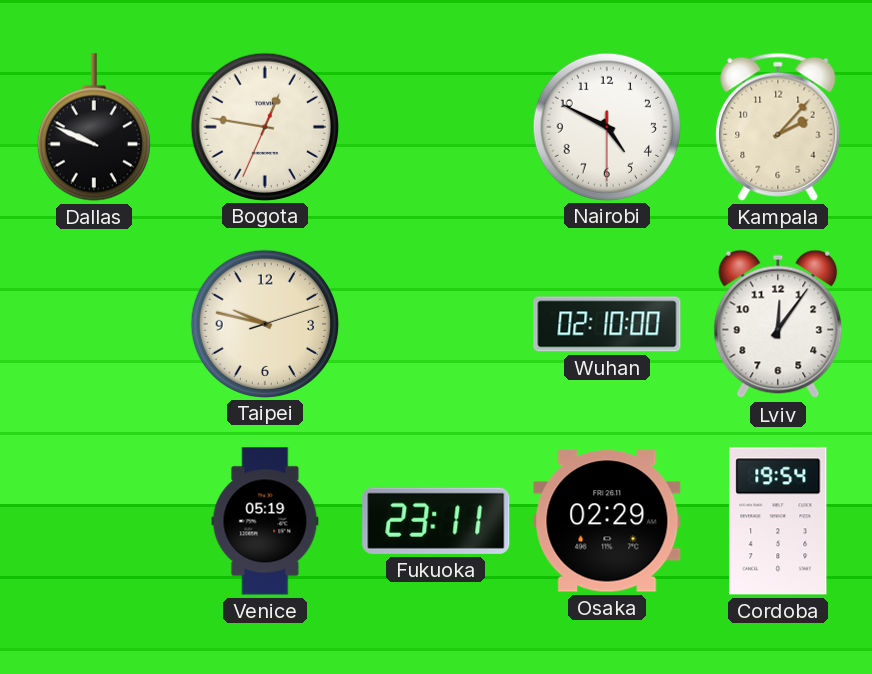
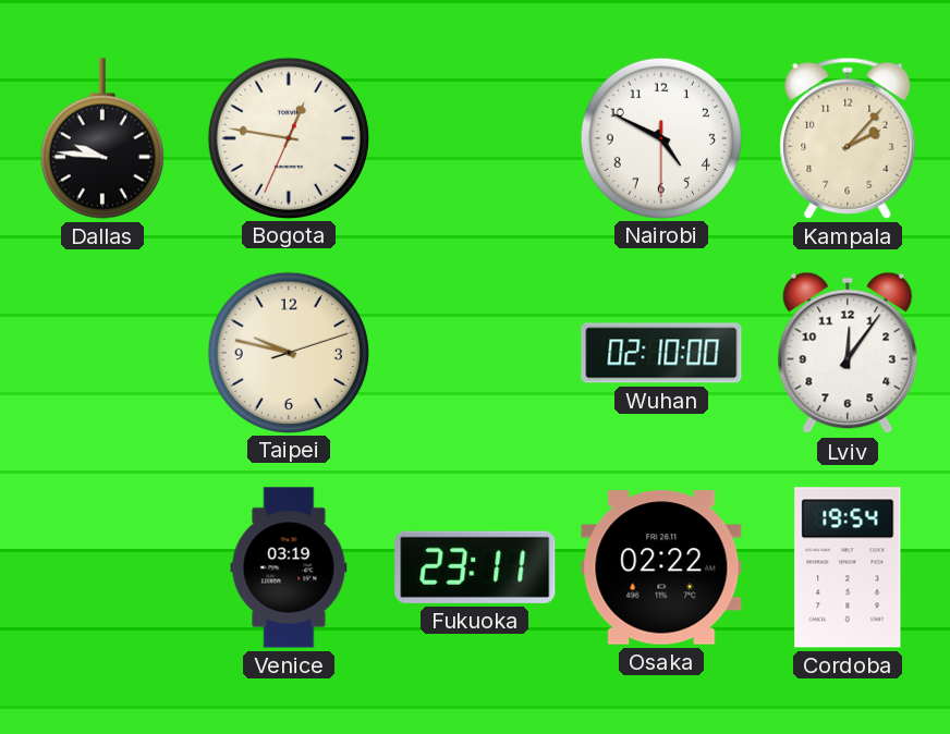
Dallas: 9:49 -> 9:46 (102, 138)
Venice: 05:19 -> 03:19 (289, 567)
Osaka: 02:29 -> 02:22 (661, 567)
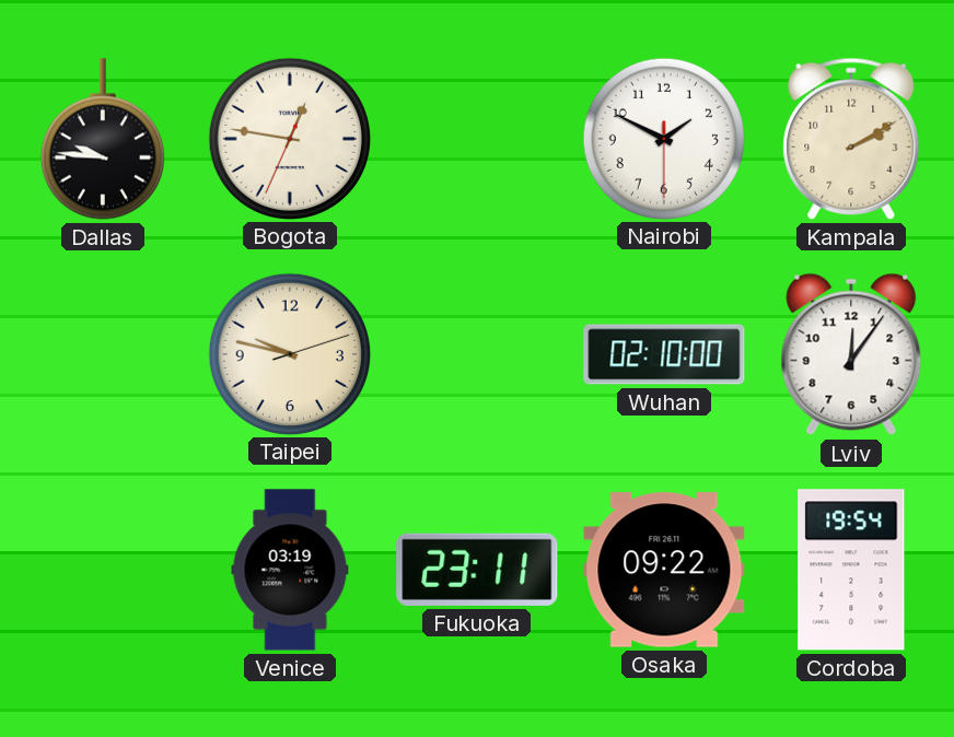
Nairobi: 4:49 -> 1:49 (663, 138)
Kampala: 2:07 -> 2:10 (851, 139)
Osaka: 02:22 -> 09:22 (664, 570)
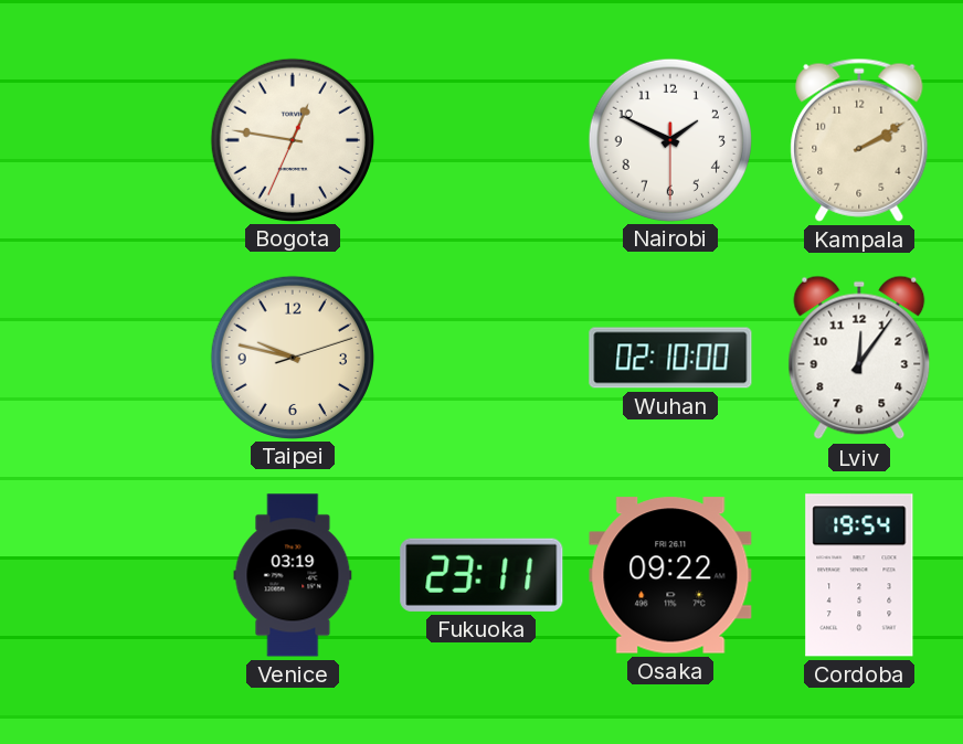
Dallas: 9:46 -> none (103, 139)
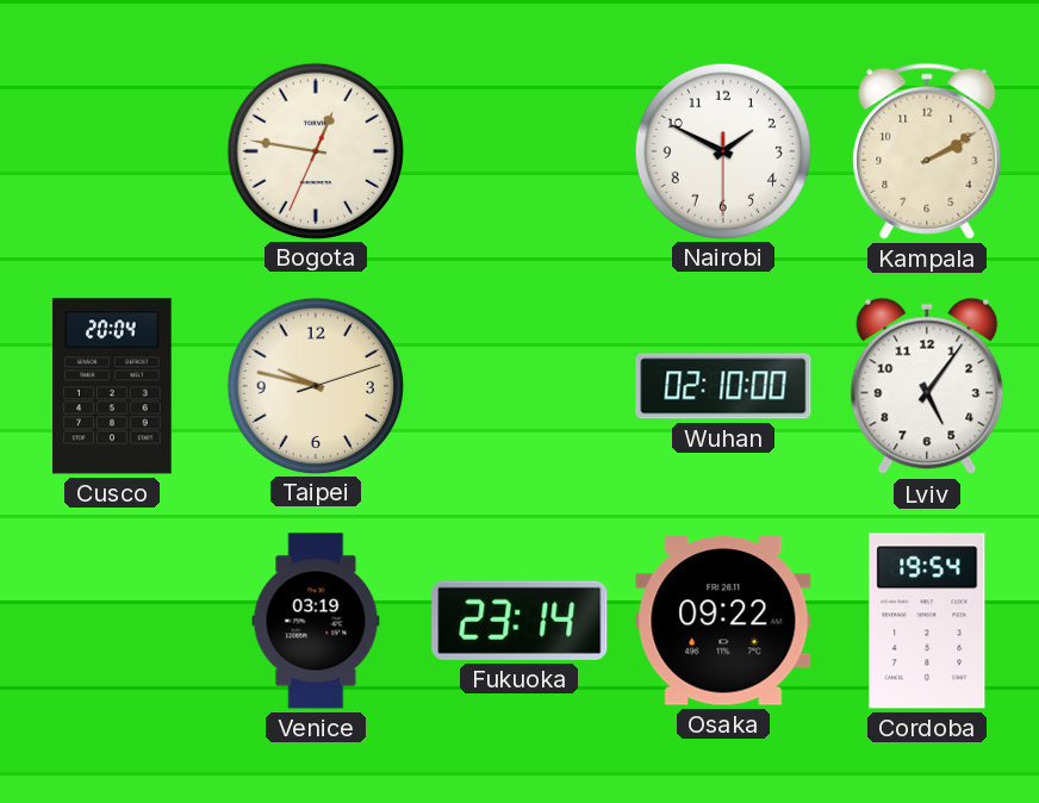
Cusco: none -> 20:04 (112, 386)
Lviv: 12:06 -> 5:06 (927, 386)
Fukuoka: 23:11 -> 23:14 (519, 621)
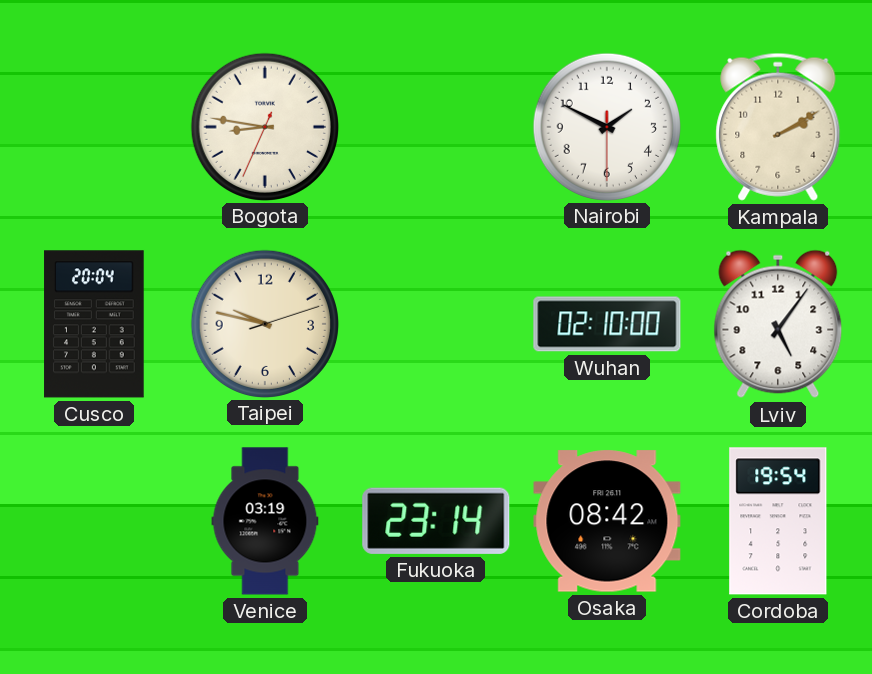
Bogota: 12:46 -> 8:46 (264, 126)
Osaka: 09:22 -> 08:42 (607, 521)
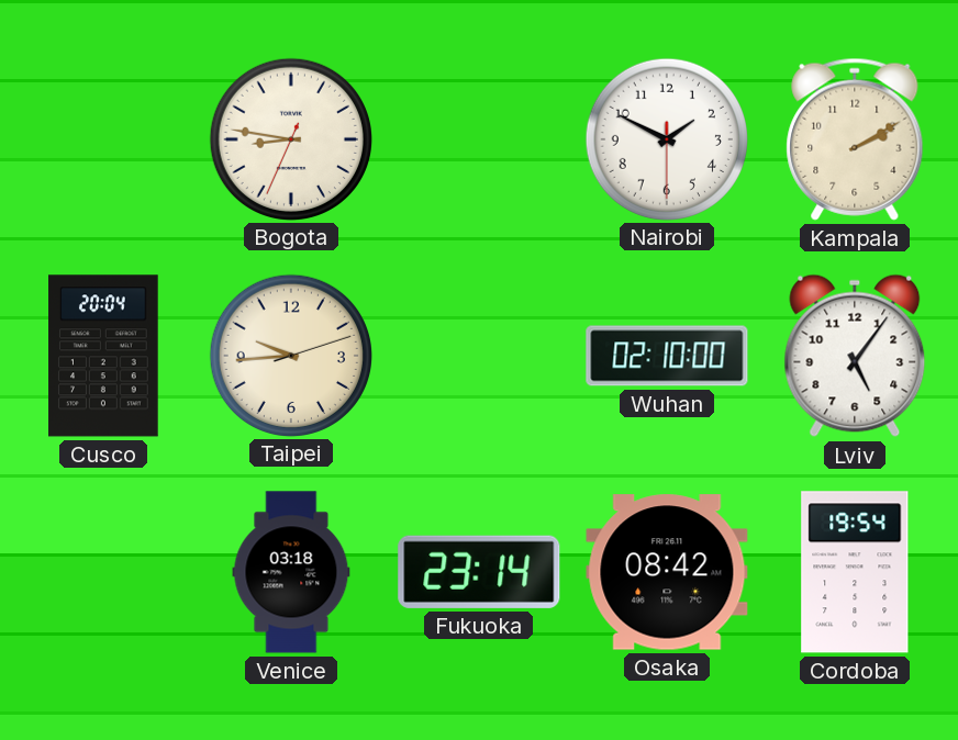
Taipei: 9:47 -> 9:44 (290, 355)
Venice: 03:19 -> 03:18 (291, 572)
